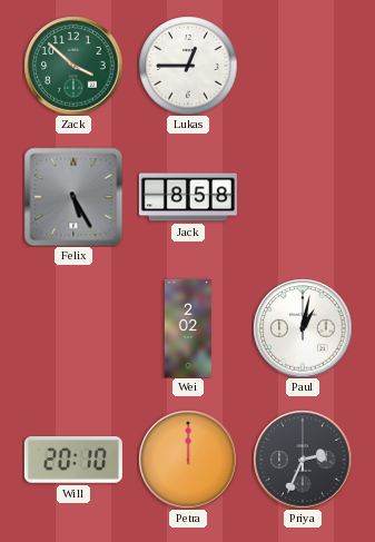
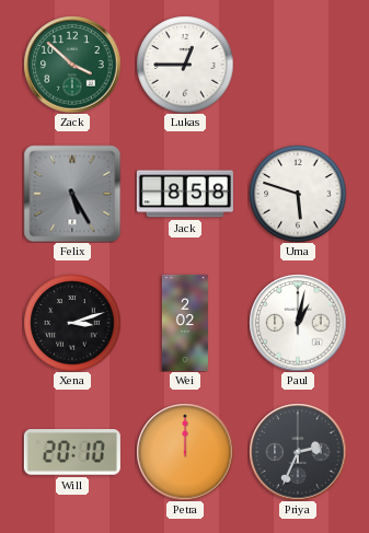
Uma: none -> 5:48 (298, 194)
Xena: none -> 3:12 (72, 323)
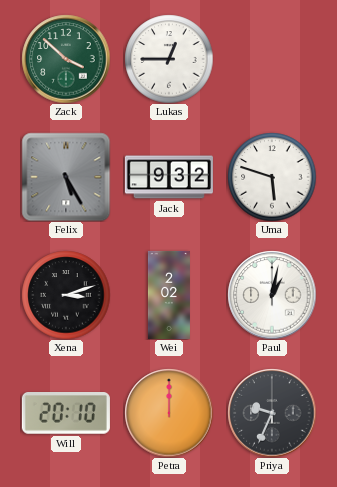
Jack: 8:58 -> 9:32 (169, 177)
Priya: 2:34 -> 9:34 (272, 413)
